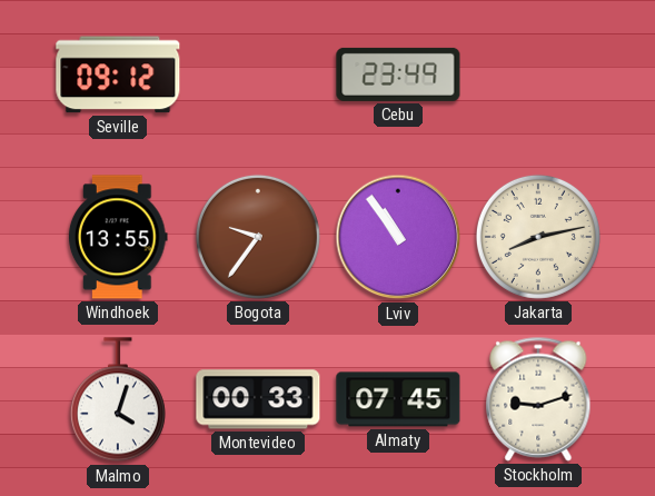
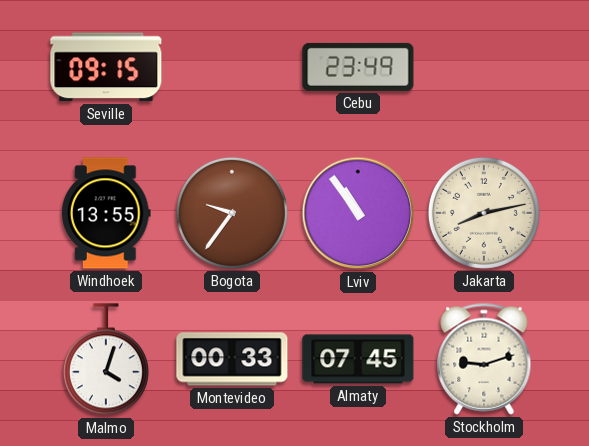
Seville: 09:12 -> 09:15 (106, 67)
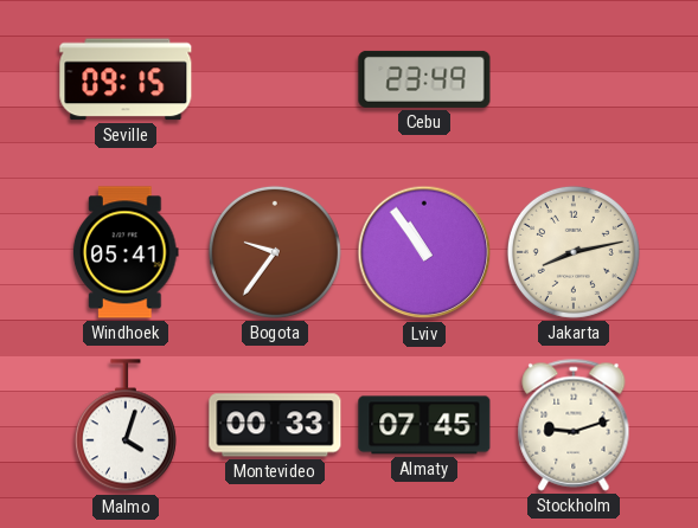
Windhoek: 13:55 -> 05:41 (126, 252)
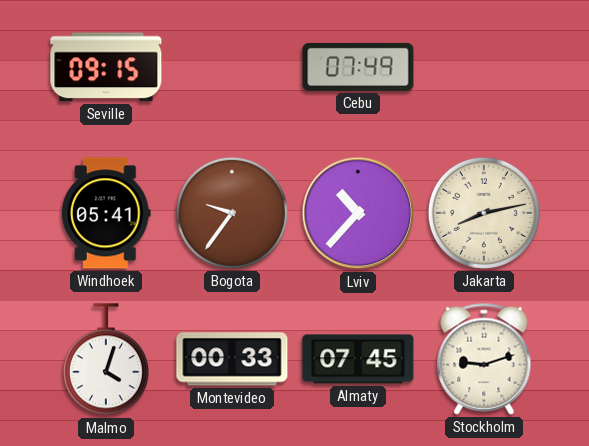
Cebu: 23:49 -> 07:49 (358, 67)
Lviv: 10:54 -> 10:37 (358, 213)
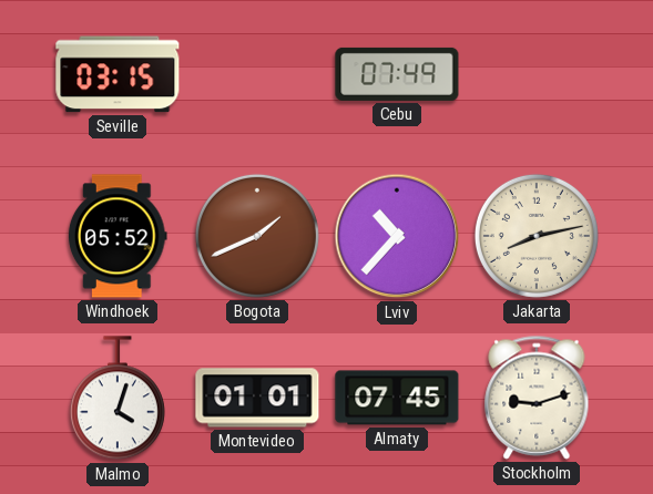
Seville: 09:15 -> 03:15 (118, 74)
Windhoek: 05:41 -> 05:52 (118, 236)
Bogota: 9:36 -> 1:41 (257, 236)
Montevideo: 00:33 -> 01:01 (257, 398)
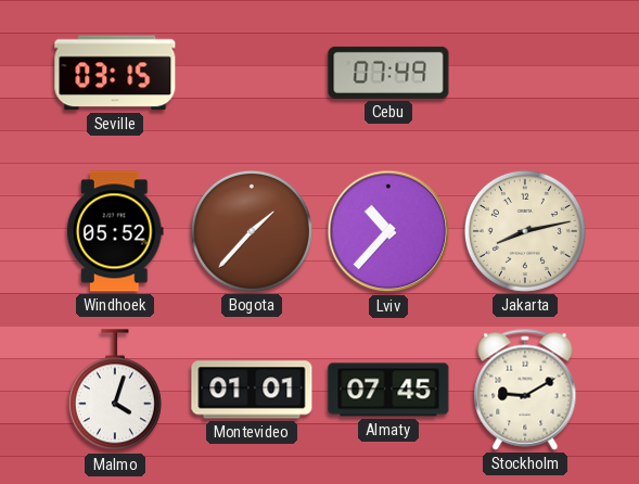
Bogota: 1:41 -> 1:37 (252, 231)
Stockholm: 9:12 -> 9:10 (525, 390)
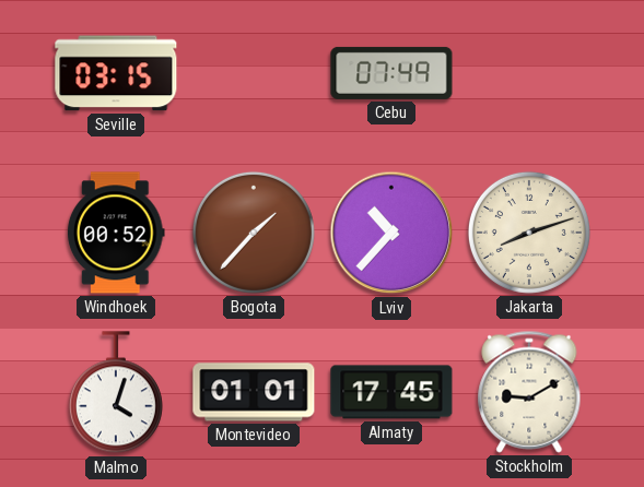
Windhoek: 05:52 -> 00:52 (116, 233)
Jakarta: 8:13 -> 8:12 (529, 233)
Almaty: 07:45 -> 17:45 (391, 392)
